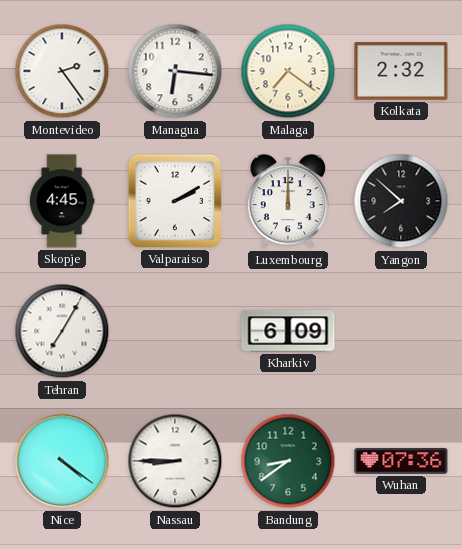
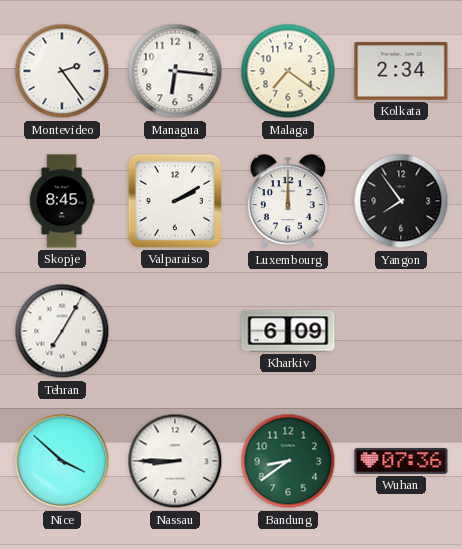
Kolkata: 2:32 -> 2:34 (401, 71)
Skopje: 4:45 -> 8:45 (62, 201)
Yangon: 7:52 -> 7:54 (401, 201)
Nice: 4:21 -> 3:52 (62, 461)
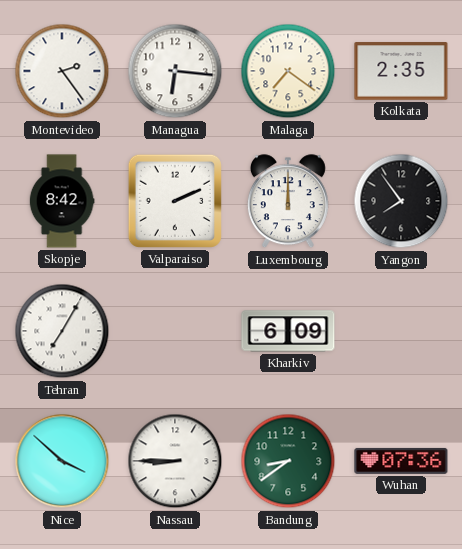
Kolkata: 2:34 -> 2:35 (401, 71)
Skopje: 8:45 -> 8:42 (62, 201)
Valparaiso: 2:10 -> 2:11 (175, 201)
